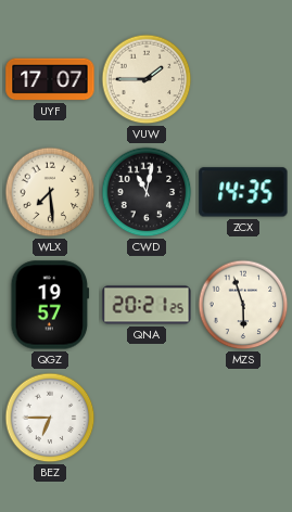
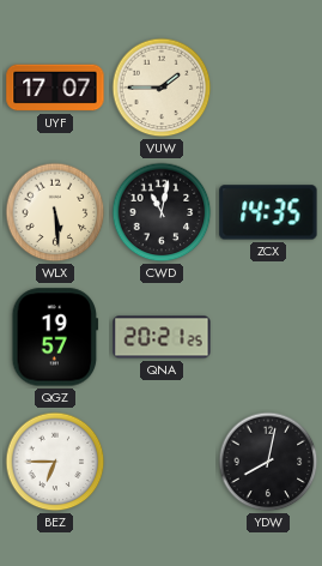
WLX: 7:29 -> 5:29 (55, 212)
MZS: 5:57 -> none (243, 305)
YDW: none -> 8:02 (268, 462)
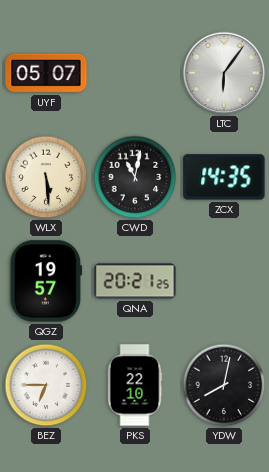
UYF: 17:07 -> 05:07 (46, 73)
VUW: 1:45 -> none (162, 88)
LTC: none -> 6:06 (224, 73)
PKS: none -> 22:10 (135, 385)
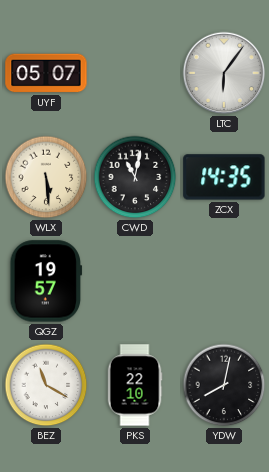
QNA: 20:21 -> none (135, 281)
BEZ: 6:45 -> 11:20 (46, 385)
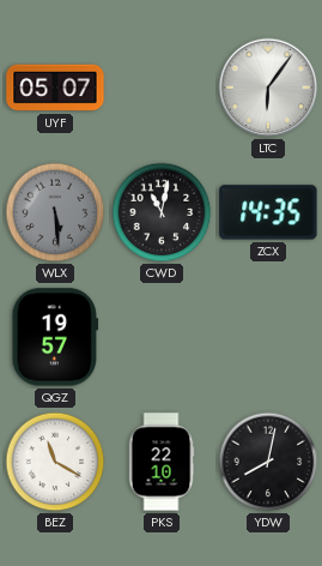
WLX dial: cream -> grey (55, 212)
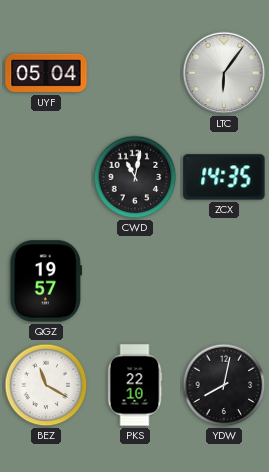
UYF: 05:07 -> 05:04 (46, 73)
WLX: 5:29 -> none (55, 212)
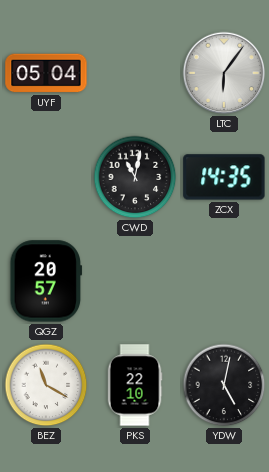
QGZ: 19:57 -> 20:57 (46, 281)
YDW: 8:02 -> 5:02 (224, 385)
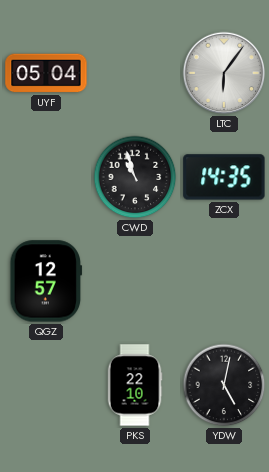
CWD: 11:02 -> 10:57 (135, 177)
QGZ: 20:57 -> 12:57 (46, 281)
BEZ: 11:20 -> none (46, 385)
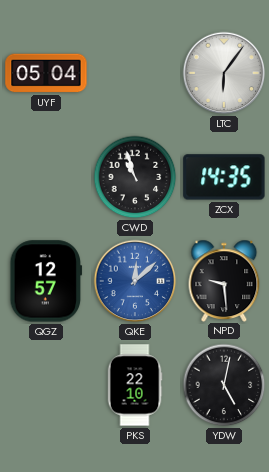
QKE: none -> 12:08 (135, 281)
NPD: none -> 9:29 (224, 280)
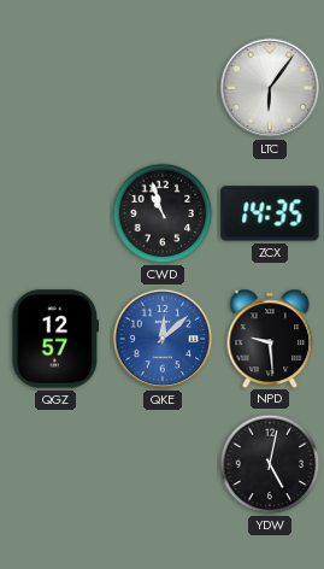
UYF: 05:04 -> none (46, 73)
PKS: 22:10 -> none (135, 385)
